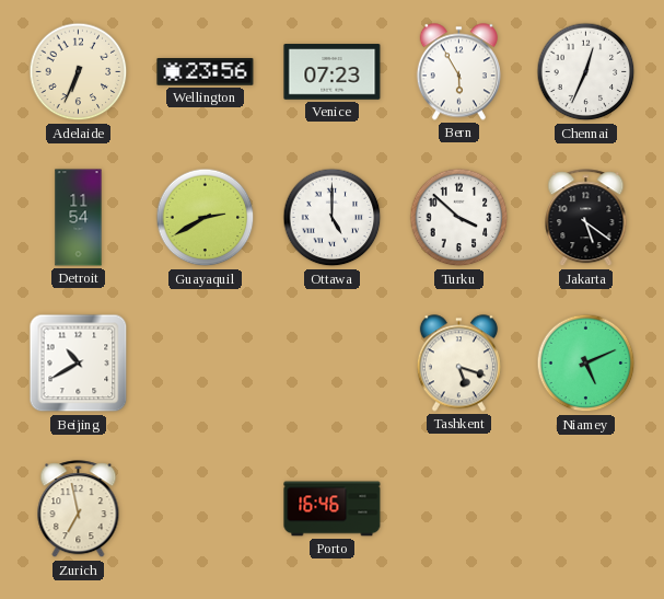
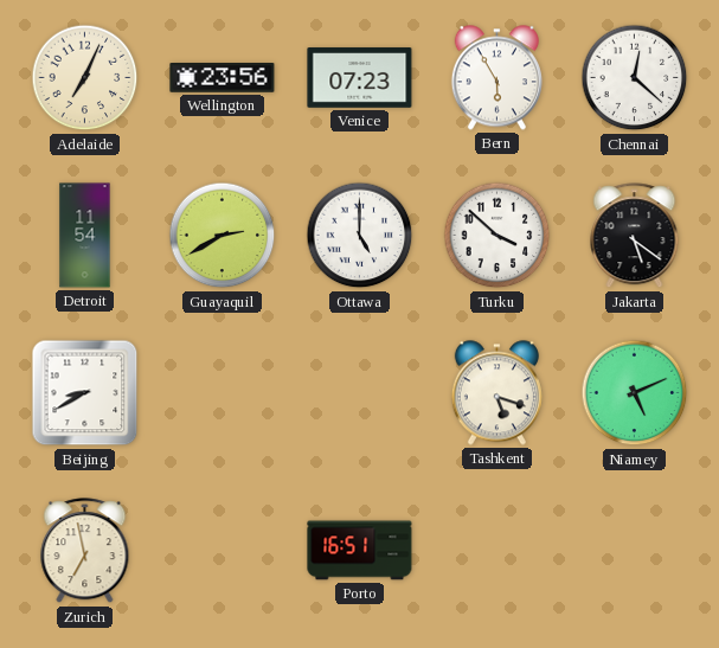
Adelaide: 6:34 -> 7:04 (85, 78)
Chennai: 12:34 -> 12:22 (635, 78)
Beijing: 10:40 -> 8:40 (85, 393)
Porto: 16:46 -> 16:51 (360, 551)
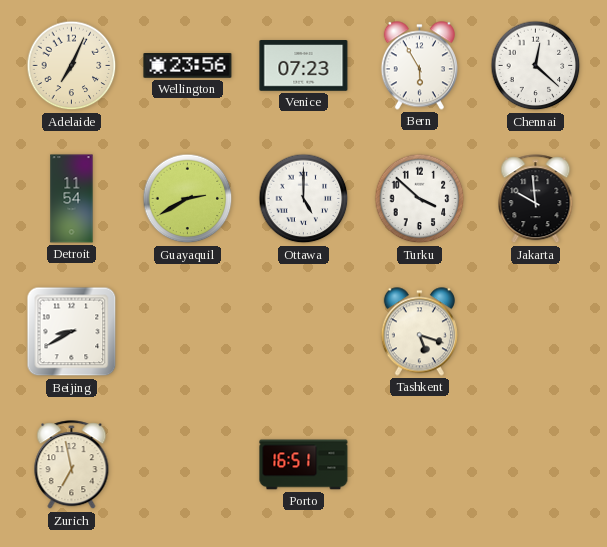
Jakarta: 5:21 -> 9:59 (536, 199)
Niamey: 5:11 -> none (635, 393)
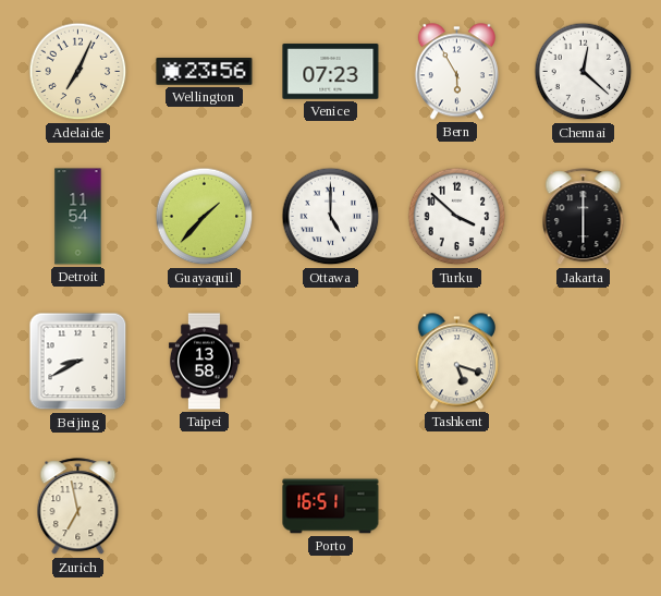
Guayaquil: 2:40 -> 1:37 (205, 217)
Jakarta: 9:59 -> 6:00 (584, 217)
Taipei: none -> 13:58 (204, 362)
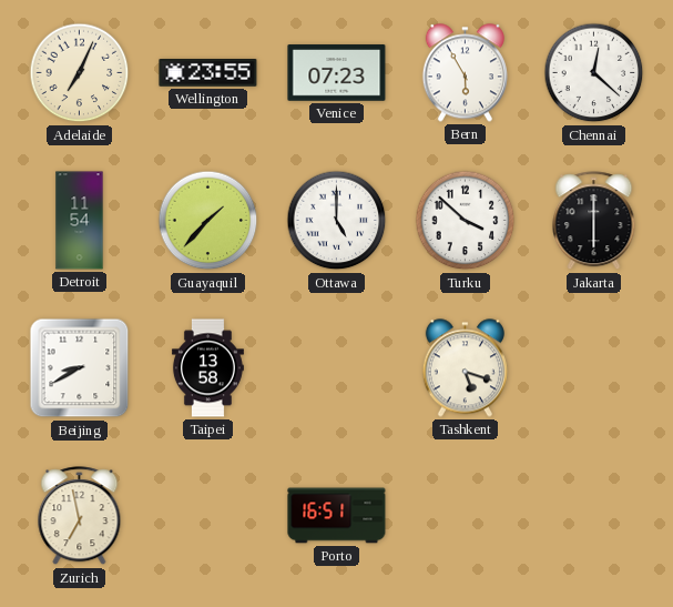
Wellington: 23:56 -> 23:55 (208, 73)
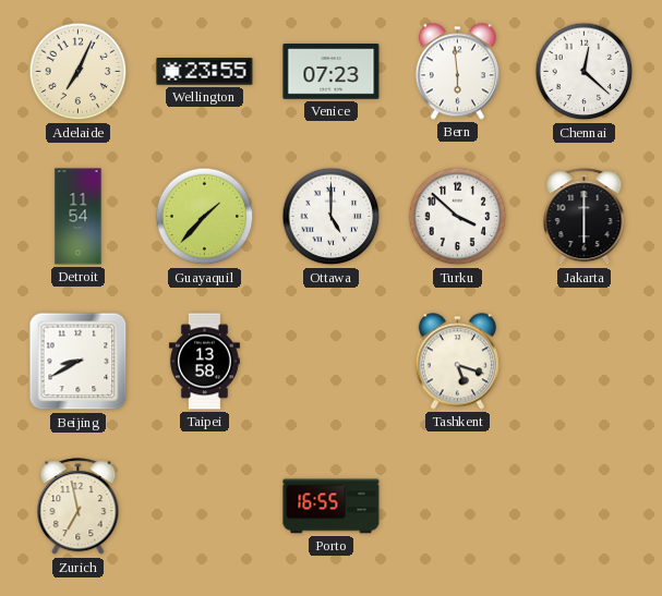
Bern: 5:55 -> 5:59 (457, 72)
Porto: 16:51 -> 16:55 (332, 507)
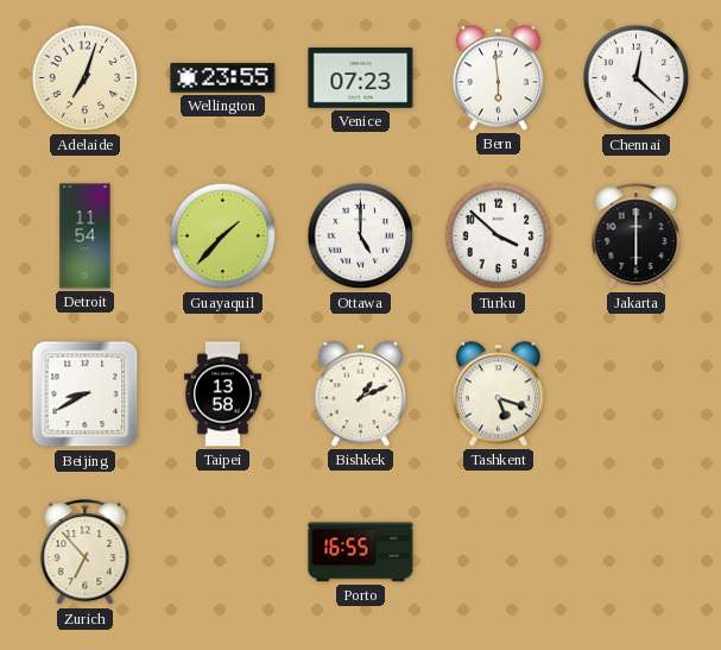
Adelaide: 7:04 -> 7:03 (86, 78)
Bishkek: none -> 1:11 (360, 395)
Zurich: 6:58 -> 6:53 (86, 553)
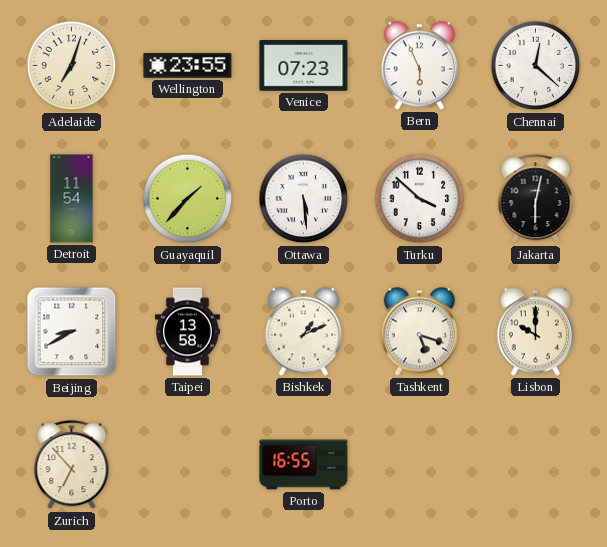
Bern: 5:59 -> 5:56 (419, 66)
Ottawa: 5:00 -> 5:29 (304, 199)
Jakarta: 6:00 -> 6:02 (536, 199)
Lisbon: none -> 10:00 (535, 332)
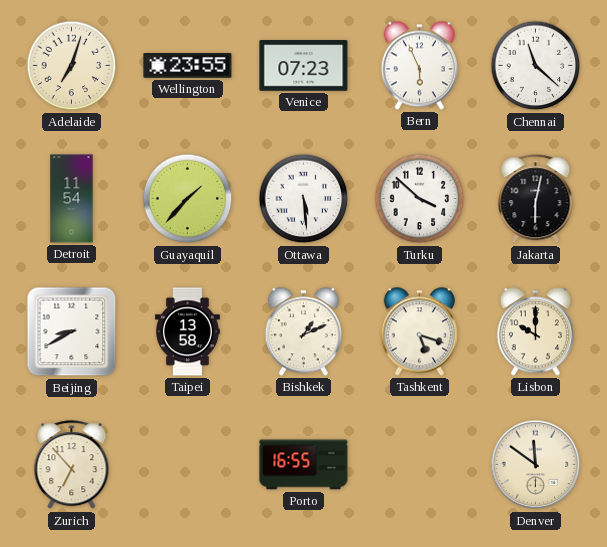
Chennai: 12:22 -> 11:22 (536, 66)
Denver: none -> 11:51 (536, 465)
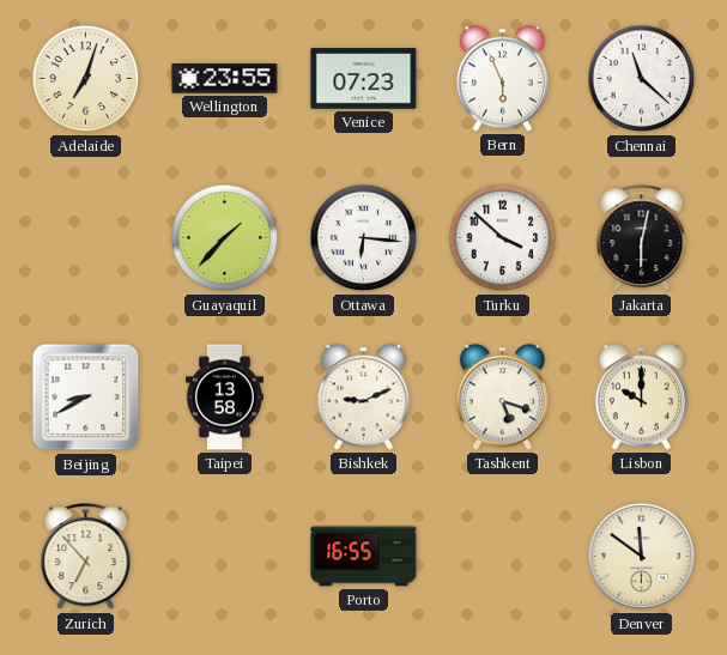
Detroit: 11:54 -> none (72, 199)
Ottawa: 5:29 -> 6:16 (364, 238)
Bishkek: 1:11 -> 9:11 (363, 398)
